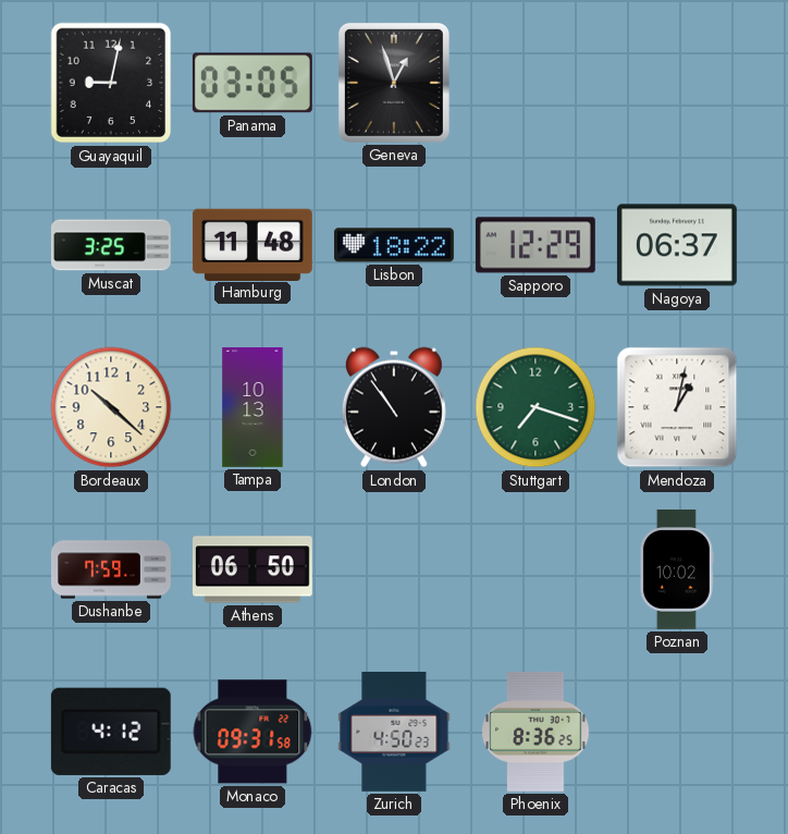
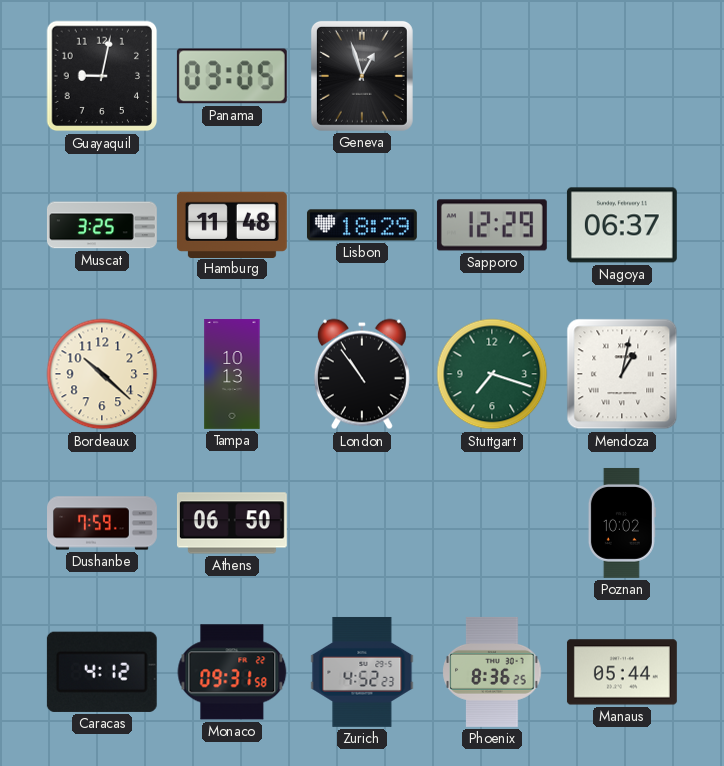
Lisbon: 18:22 -> 18:29 (362, 225)
Zurich: 4:50 -> 4:52 (362, 672)
Manaus: none -> 05:44 (622, 672)
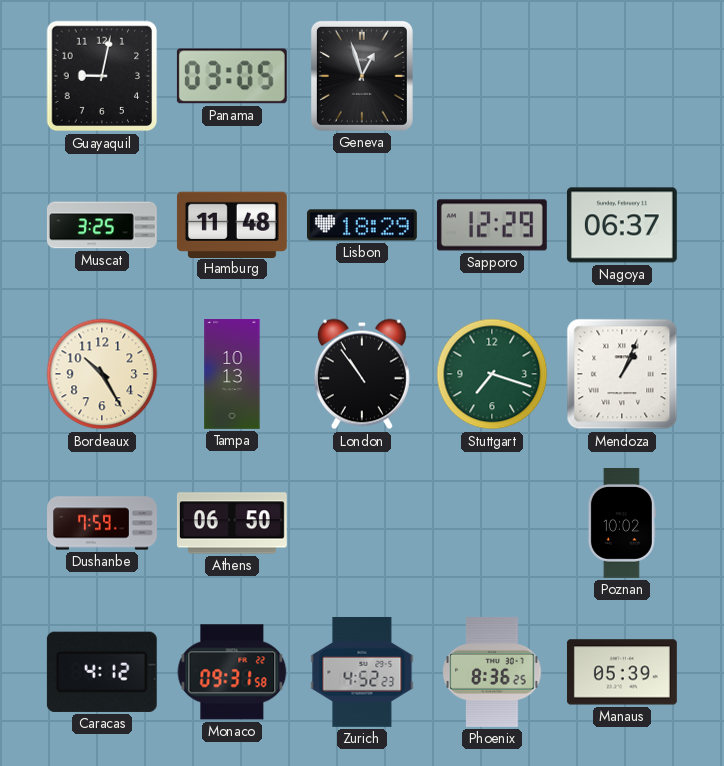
Bordeaux: 10:22 -> 10:25 (102, 374)
Mendoza: 1:02 -> 1:04 (622, 374)
Manaus: 05:44 -> 05:39 (622, 672)
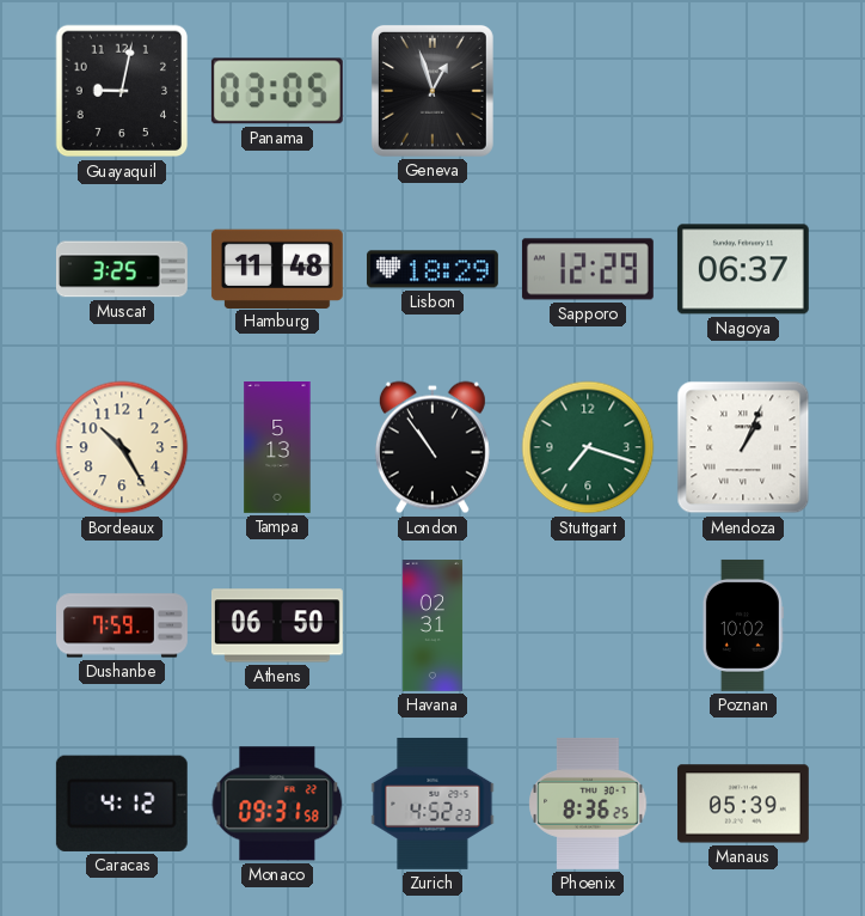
Tampa: 10:13 -> 5:13 (277, 448)
Havana: none -> 02:31 (432, 627)
